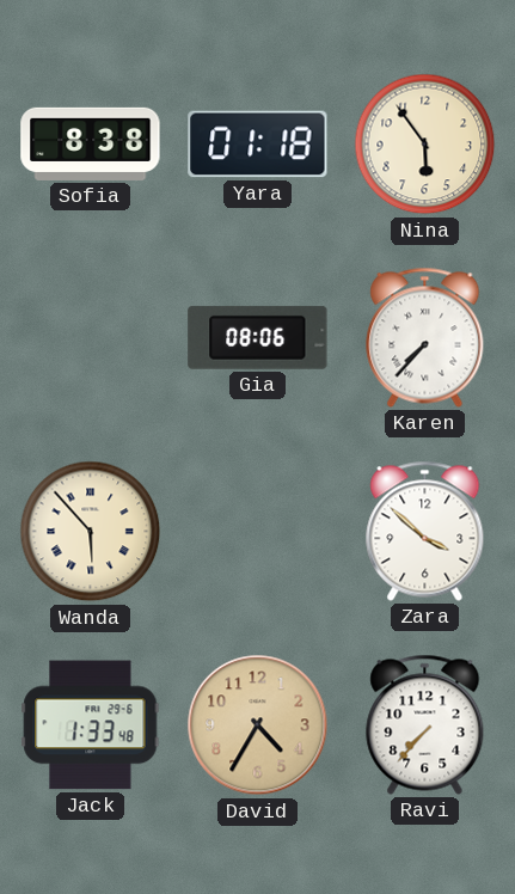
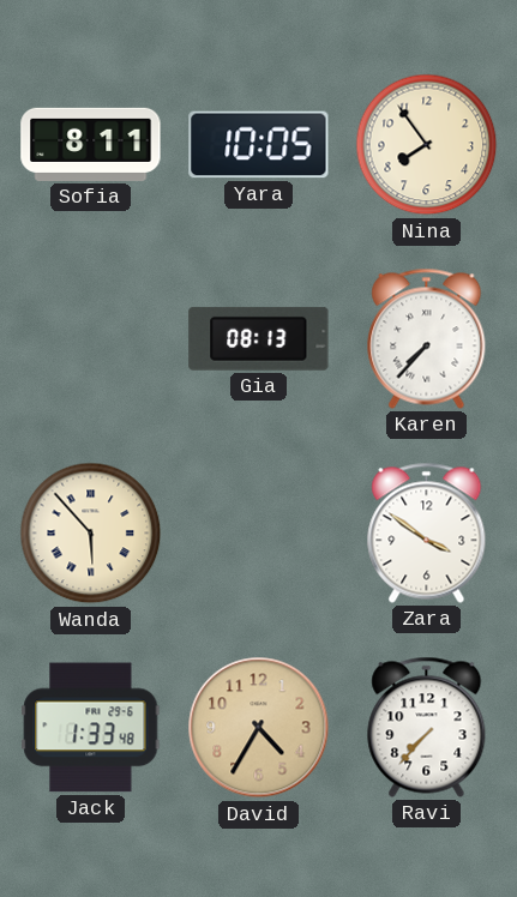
Sofia: 8:38 -> 8:11 (91, 144)
Yara: 01:18 -> 10:05 (259, 145)
Nina: 5:54 -> 7:54 (427, 145)
Gia: 08:06 -> 08:13 (259, 338)
Zara: 3:52 -> 3:51 (427, 532)
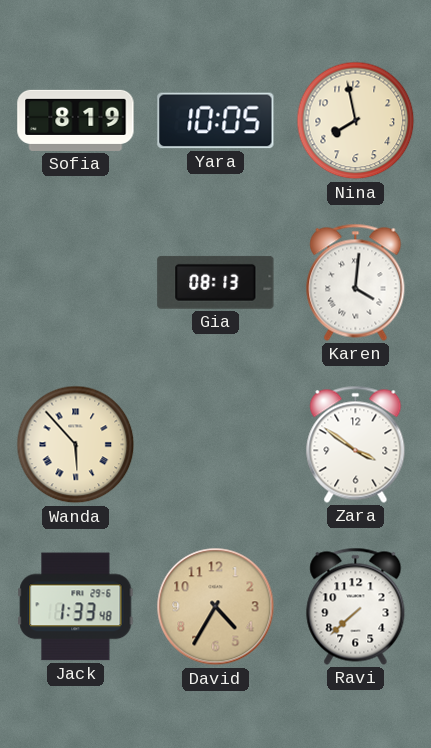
Sofia: 8:11 -> 8:19 (76, 120)
Nina: 7:54 -> 7:58 (356, 121)
Karen: 7:37 -> 4:01 (356, 282)
Ravi: 7:37 -> 7:38 (356, 606)
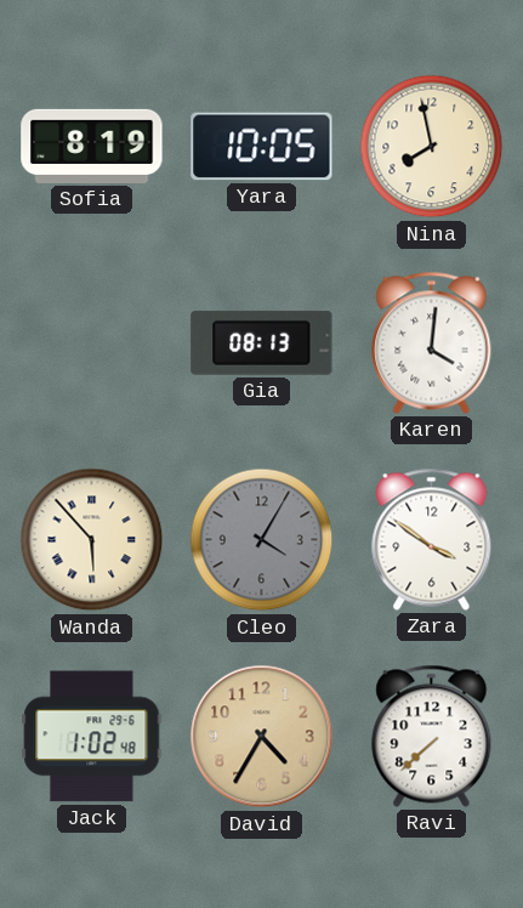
Cleo: none -> 4:05 (262, 540)
Jack: 1:33 -> 1:02 (92, 737)
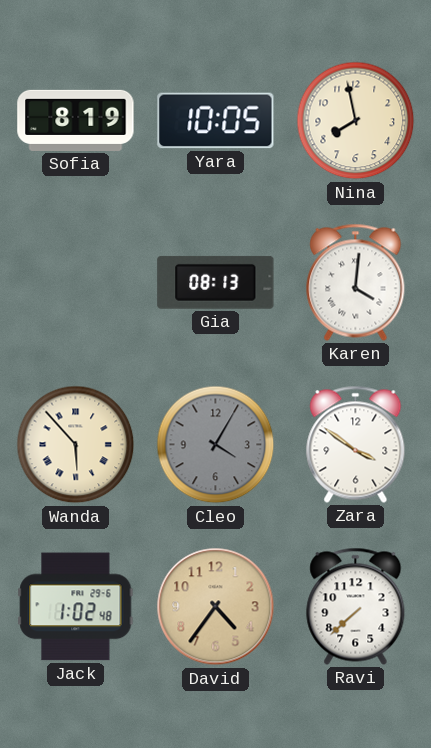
David: 4:35 -> 4:36 (216, 607)
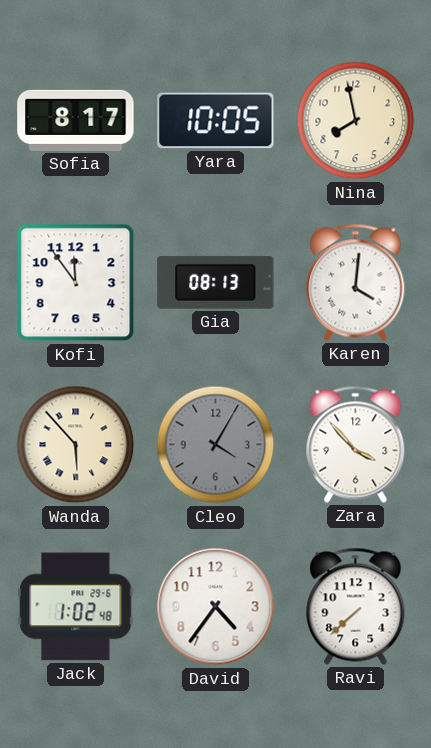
Sofia: 8:19 -> 8:17 (76, 120)
Kofi: none -> 11:54 (76, 283)
Zara: 3:51 -> 3:53 (356, 444)
David dial: champagne -> white (216, 607)
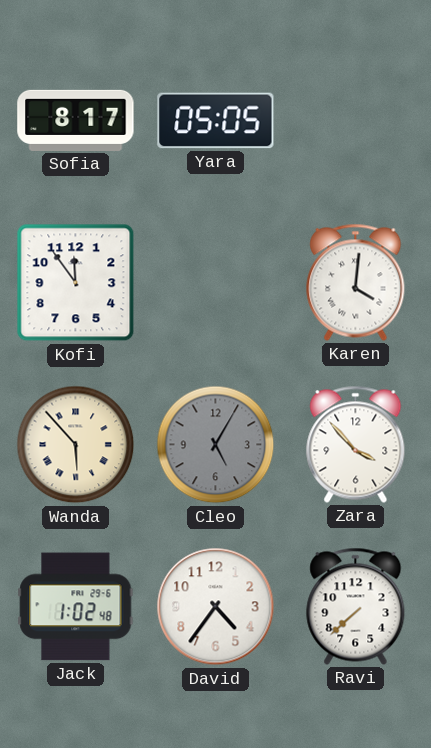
Yara: 10:05 -> 05:05 (216, 121)
Nina: 7:58 -> none (356, 121)
Gia: 08:13 -> none (216, 282)
Cleo: 4:05 -> 5:05 (216, 445)
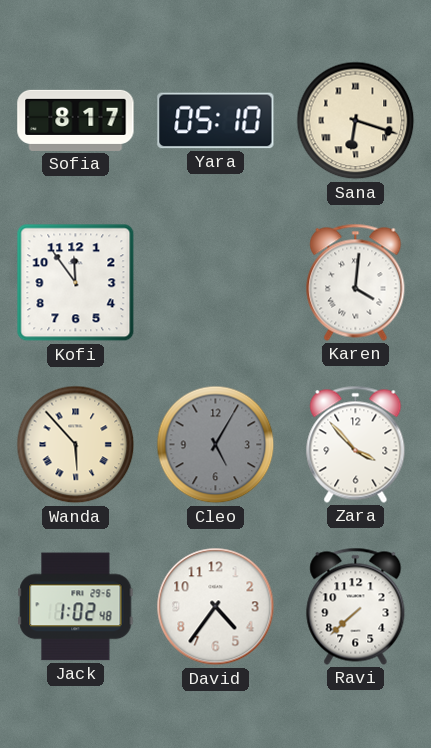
Yara: 05:05 -> 05:10 (216, 121)
Sana: none -> 6:18 (356, 121)
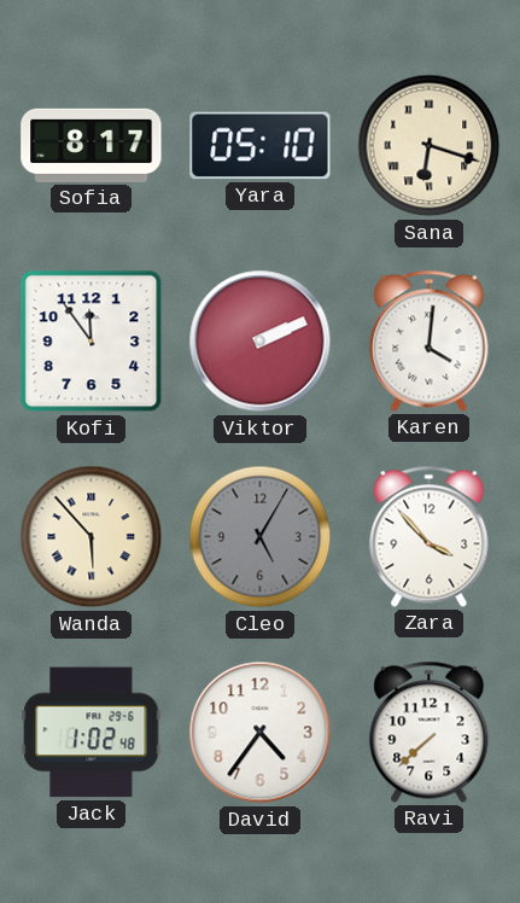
Viktor: none -> 2:11 (261, 342)
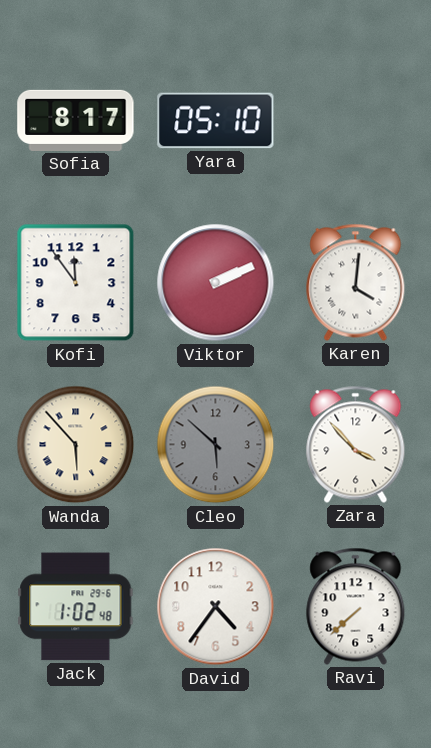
Sana: 6:18 -> none (430, 146)
Cleo: 5:05 -> 5:52 (216, 445)
